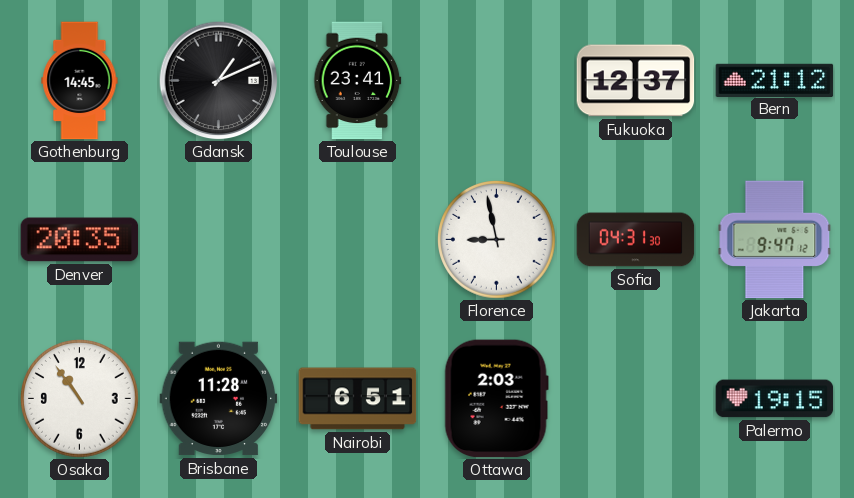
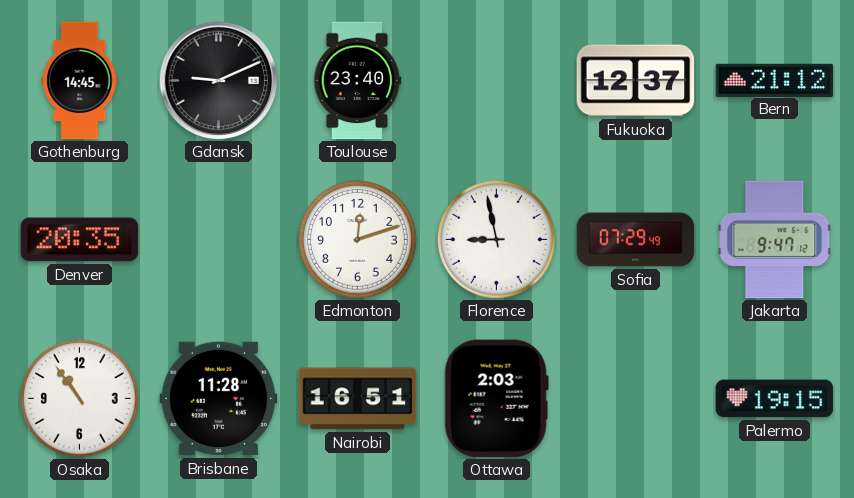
Gdansk: 1:11 -> 9:11 (218, 80)
Toulouse: 23:41 -> 23:40 (358, 81)
Edmonton: none -> 12:12 (358, 240)
Sofia: 04:31 -> 07:29 (636, 240)
Nairobi: 6:51 -> 16:51 (358, 399)
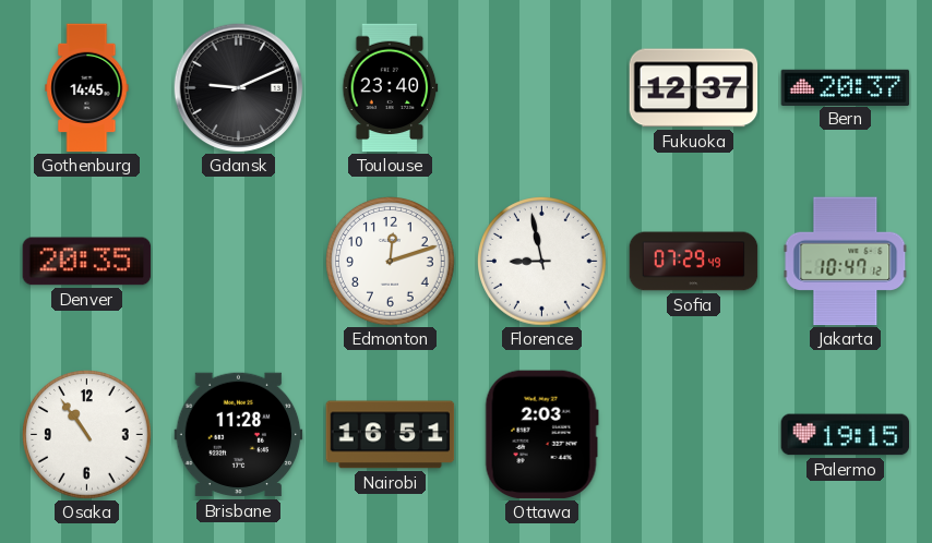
Bern: 21:12 -> 20:37 (846, 87)
Jakarta: 9:47 -> 10:47 (846, 262)
